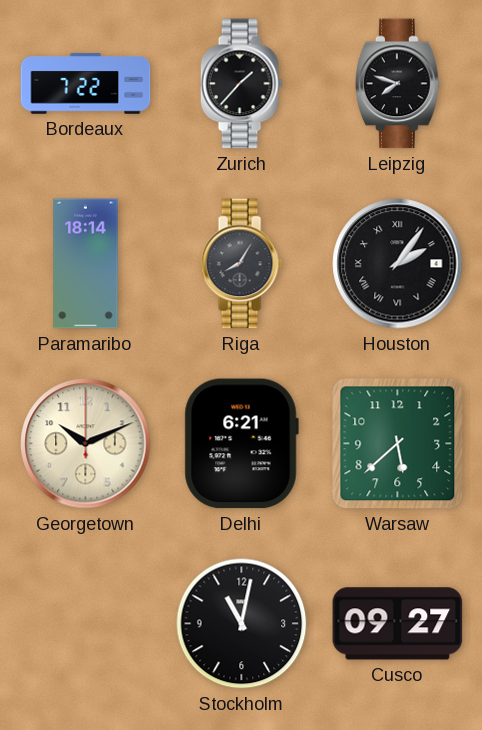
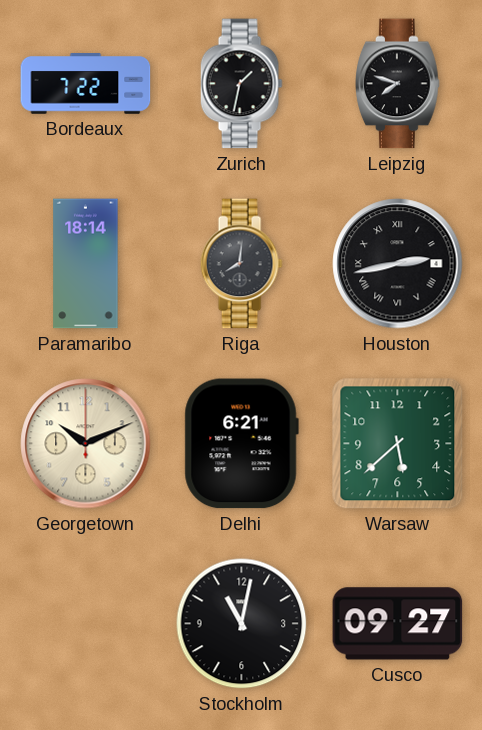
Zurich: 1:37 -> 1:32 (241, 84)
Riga: 8:05 -> 8:01 (241, 264)
Houston: 2:06 -> 2:43 (398, 264)
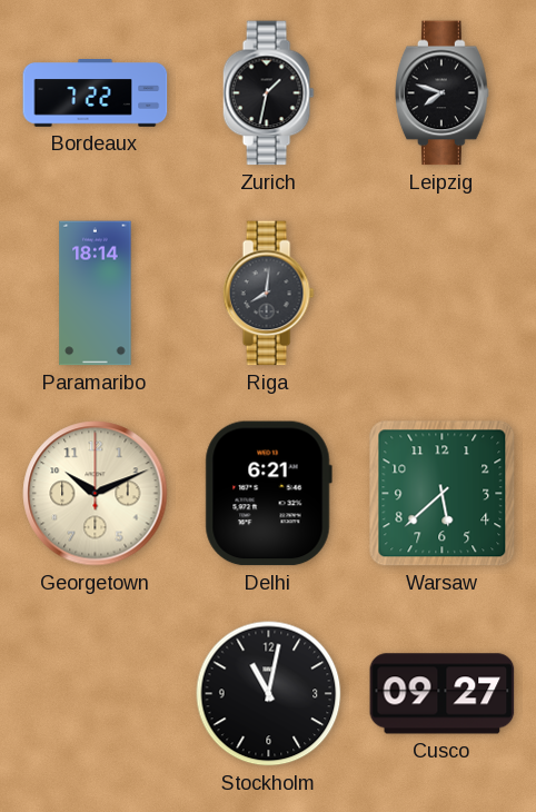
Houston: 2:43 -> none (398, 264)
